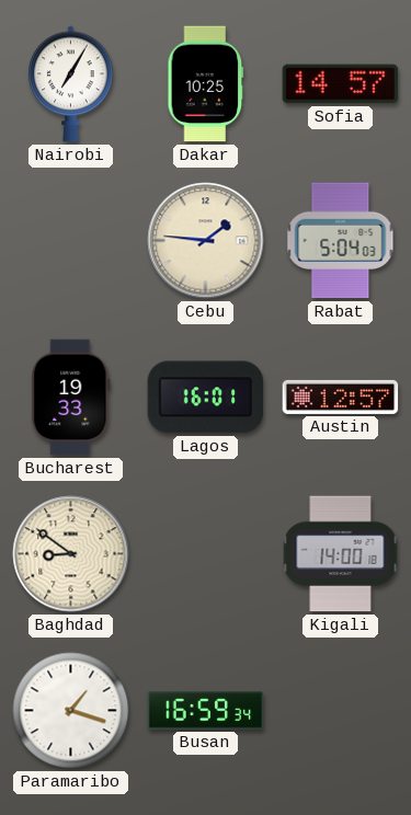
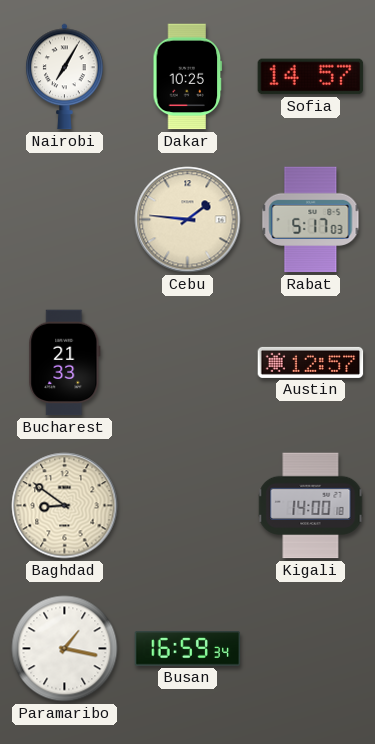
Rabat: 5:04 -> 5:17 (311, 220)
Bucharest: 19:33 -> 21:33 (65, 363)
Lagos: 16:01 -> none (206, 398)
Paramaribo: 1:18 -> 1:17 (65, 649)
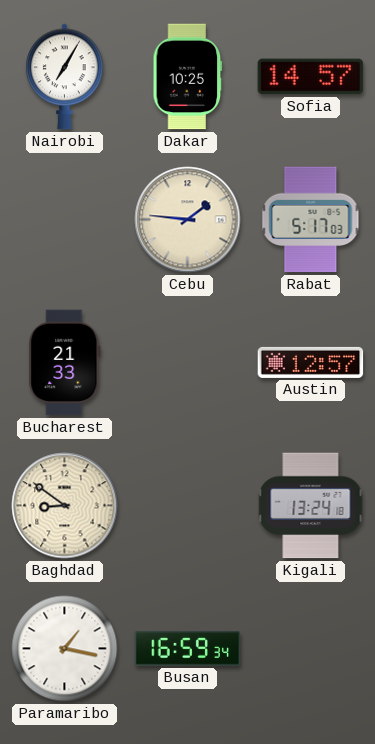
Kigali: 14:00 -> 13:24 (311, 506)
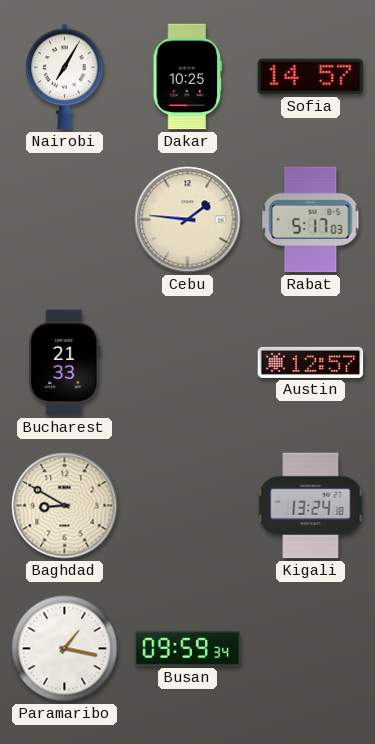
Baghdad: 8:51 -> 8:50 (65, 506)
Busan: 16:59 -> 09:59 (188, 649)
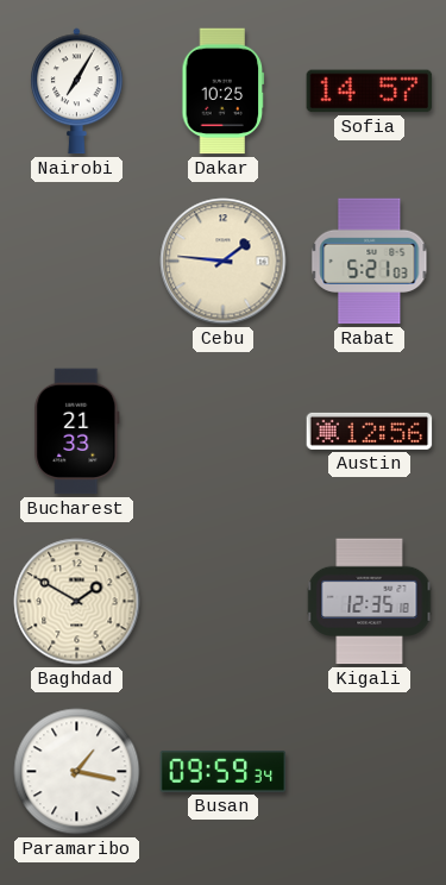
Rabat: 5:17 -> 5:21 (370, 262)
Austin: 12:57 -> 12:56 (370, 431)
Baghdad: 8:50 -> 1:50 (77, 602)
Kigali: 13:24 -> 12:35 (370, 602)
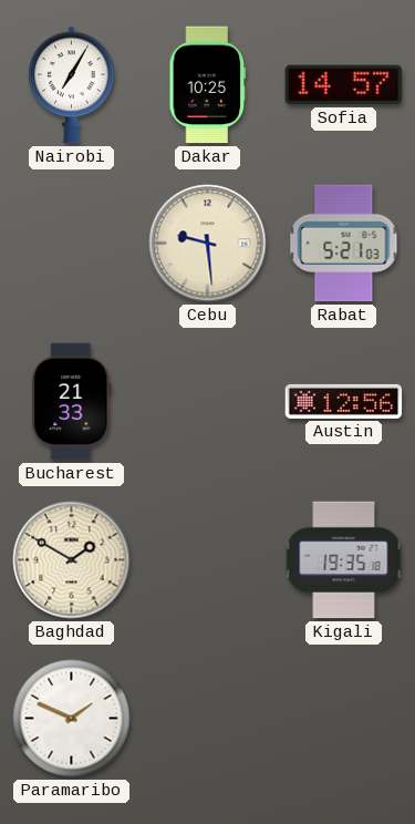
Cebu: 1:46 -> 9:29 (208, 244)
Kigali: 12:35 -> 19:35 (344, 560)
Paramaribo: 1:17 -> 1:49 (72, 719)
Busan: 09:59 -> none (224, 772)
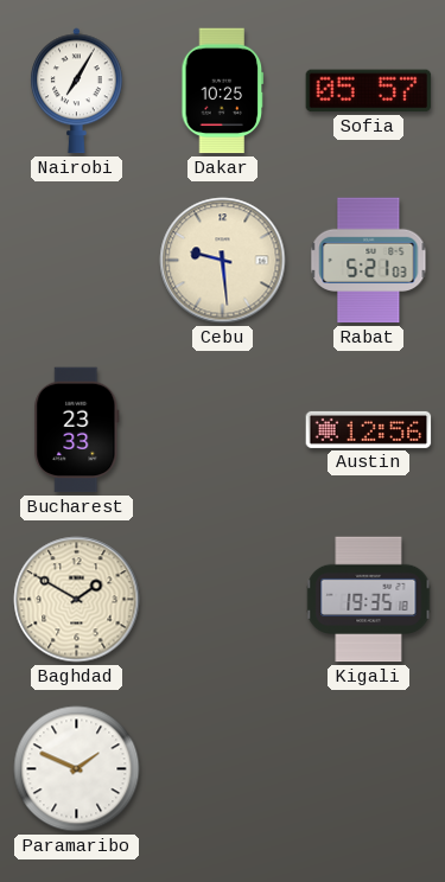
Sofia: 14:57 -> 05:57 (369, 91)
Bucharest: 21:33 -> 23:33 (77, 430)
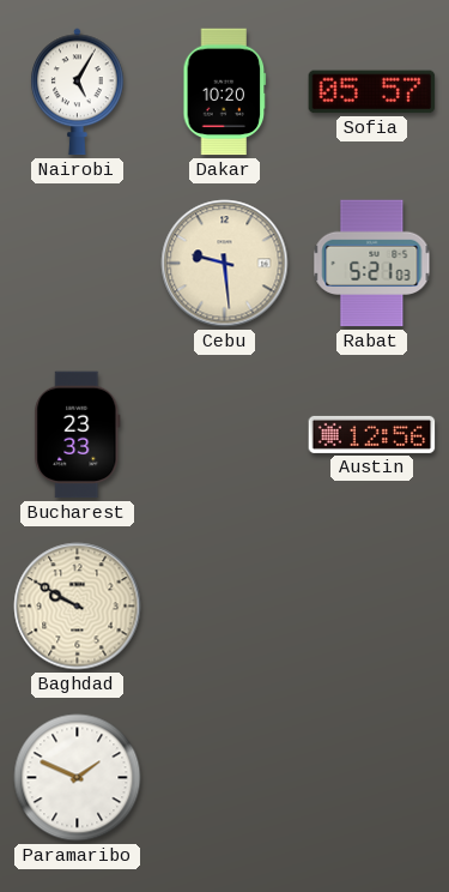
Nairobi: 7:05 -> 5:05 (78, 92)
Dakar: 10:25 -> 10:20 (225, 92)
Baghdad: 1:50 -> 9:50 (78, 607)
Kigali: 19:35 -> none (369, 600)
